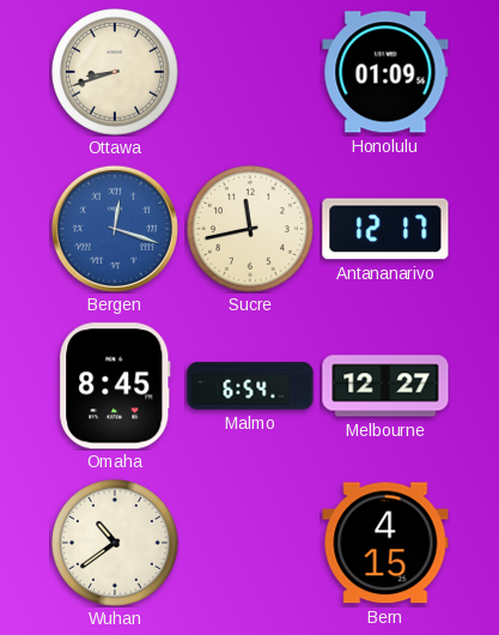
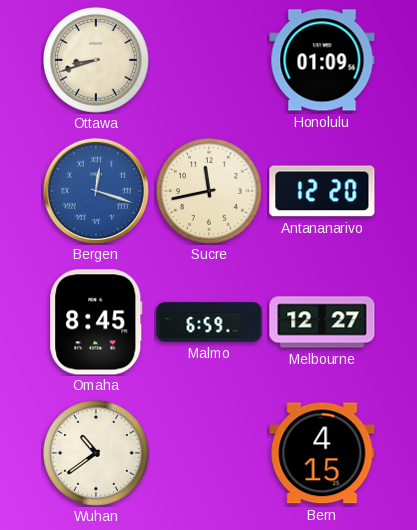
Antananarivo: 12:17 -> 12:20 (322, 191)
Malmo: 6:54 -> 6:59 (209, 322)
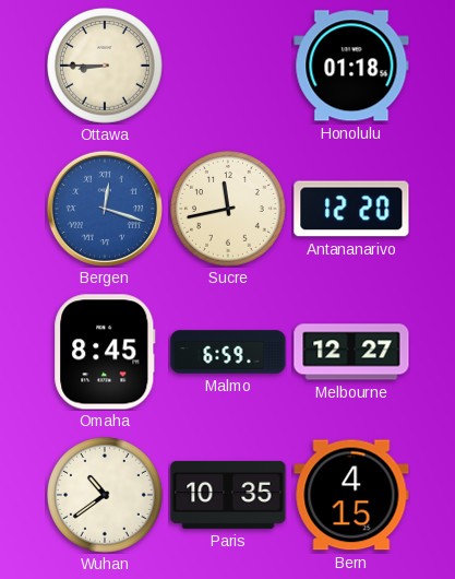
Ottawa: 8:42 -> 8:45 (106, 67)
Honolulu: 01:09 -> 01:18 (351, 66)
Paris: none -> 10:35 (228, 495)
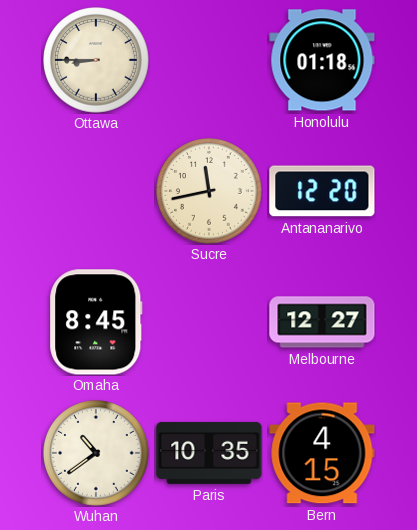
Bergen: 12:18 -> none (105, 209)
Malmo: 6:59 -> none (228, 352)
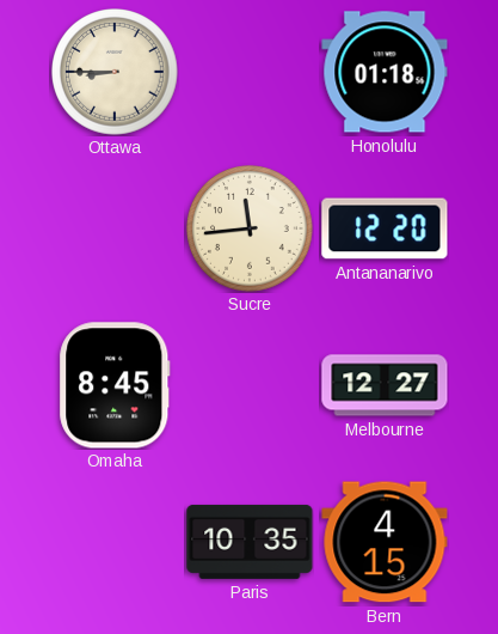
Sucre: 11:43 -> 11:44 (251, 230)
Wuhan: 10:39 -> none (97, 454)
